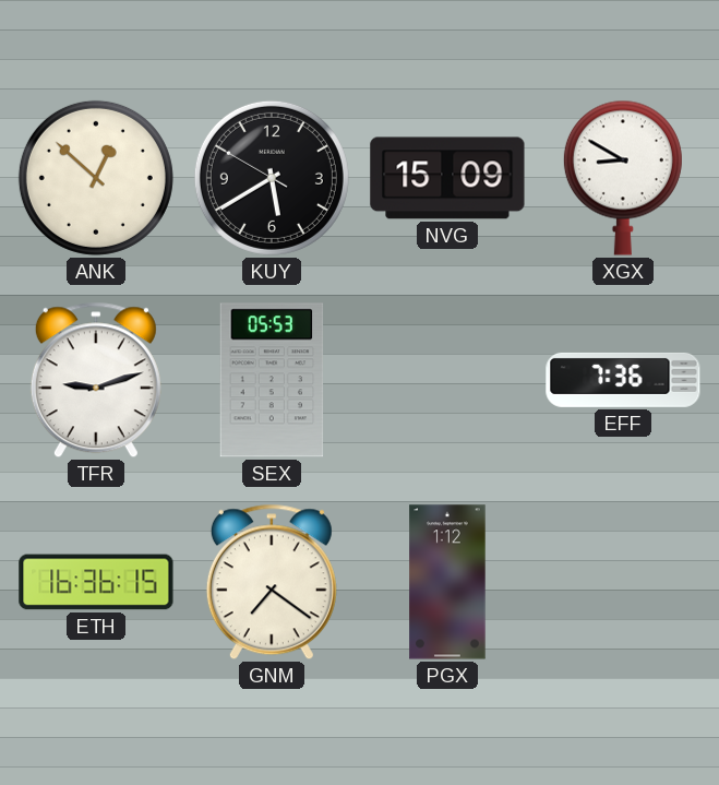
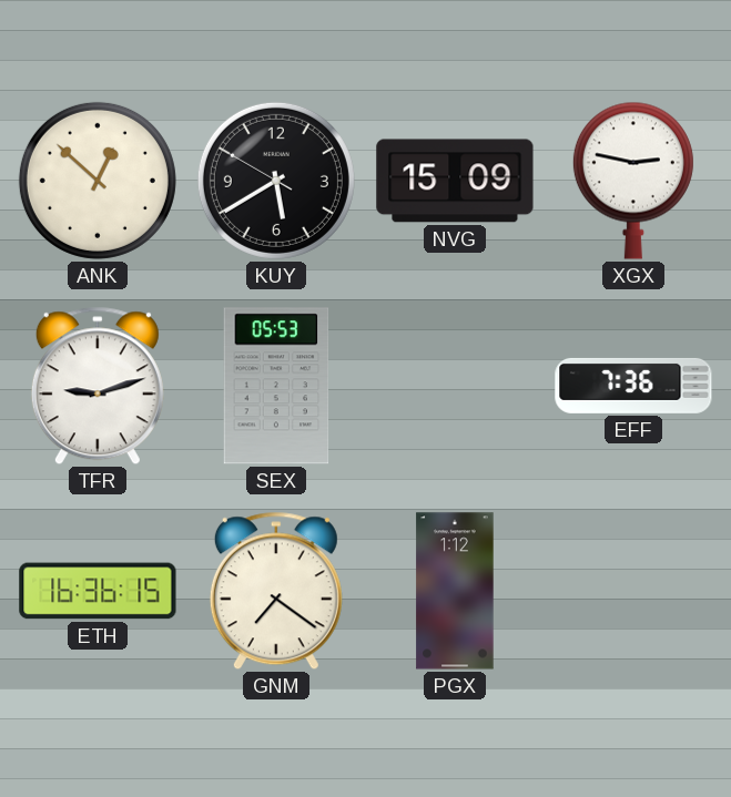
XGX: 8:50 -> 2:47 (633, 181)
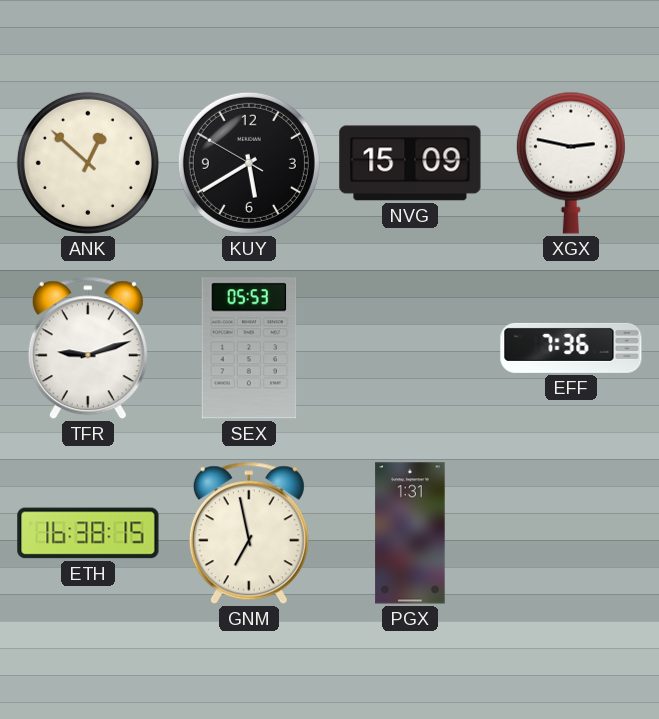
ETH: 16:36 -> 16:38 (88, 533)
GNM: 7:21 -> 6:58 (249, 533)
PGX: 1:12 -> 1:31 (410, 533)
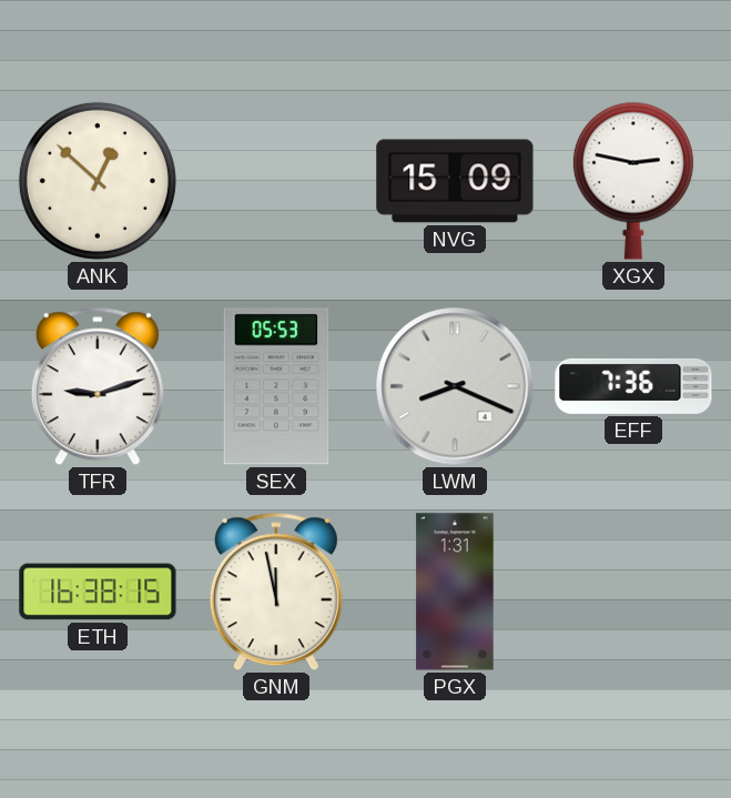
KUY: 5:39 -> none (249, 163)
LWM: none -> 8:19 (455, 386)
GNM: 6:58 -> 11:58 (276, 592)
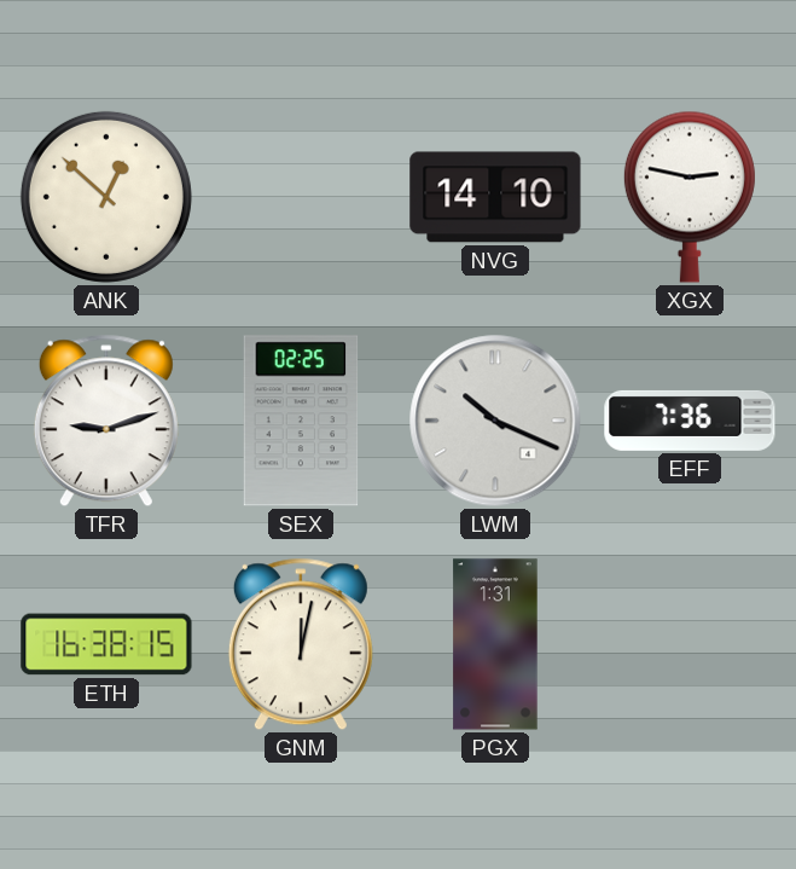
NVG: 15:09 -> 14:10 (495, 197)
SEX: 05:53 -> 02:25 (301, 421)
LWM: 8:19 -> 10:19 (495, 421)
GNM: 11:58 -> 12:02 (301, 644)
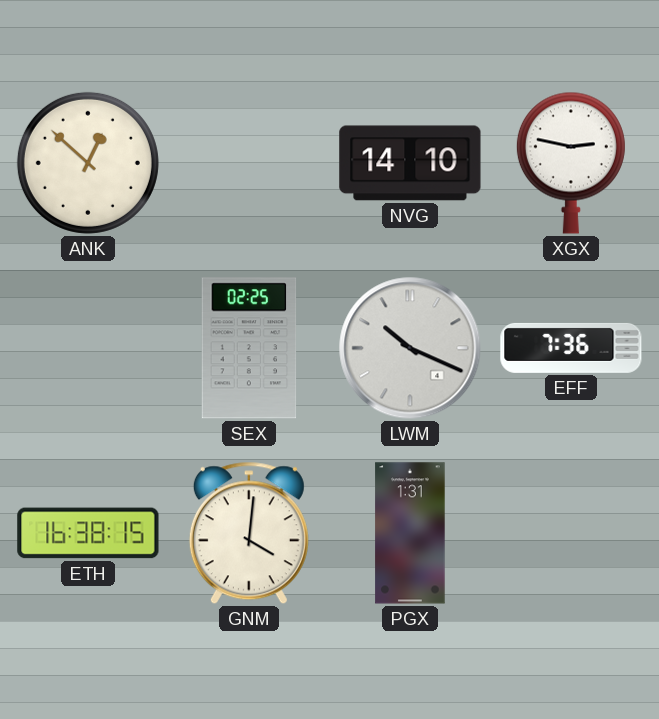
TFR: 9:12 -> none (106, 421)
GNM: 12:02 -> 4:01 (249, 533)
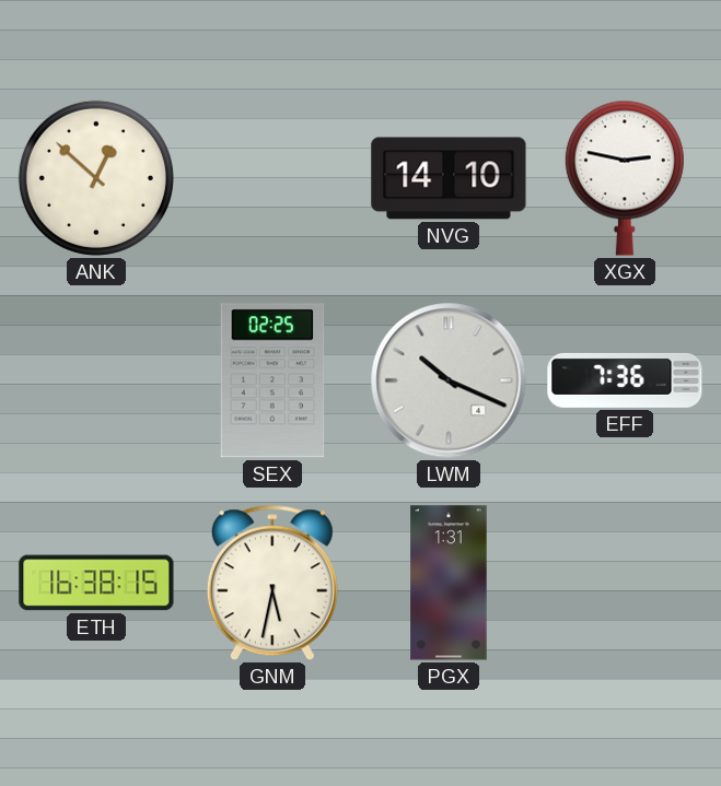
GNM: 4:01 -> 5:32 (272, 583)
